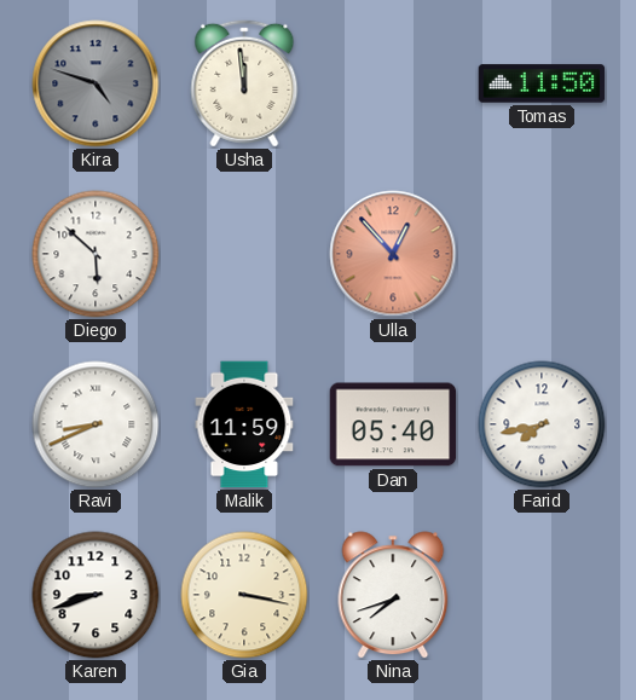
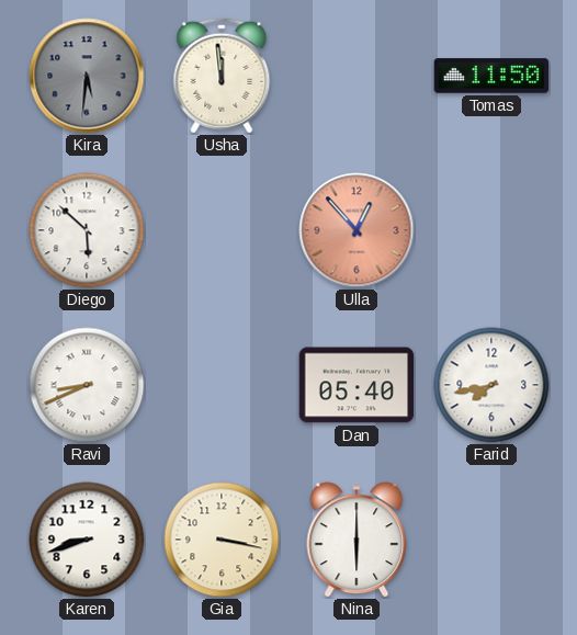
Kira: 4:48 -> 5:31 (87, 76)
Malik: 11:59 -> none (244, 424)
Nina: 7:42 -> 6:00 (357, 540)
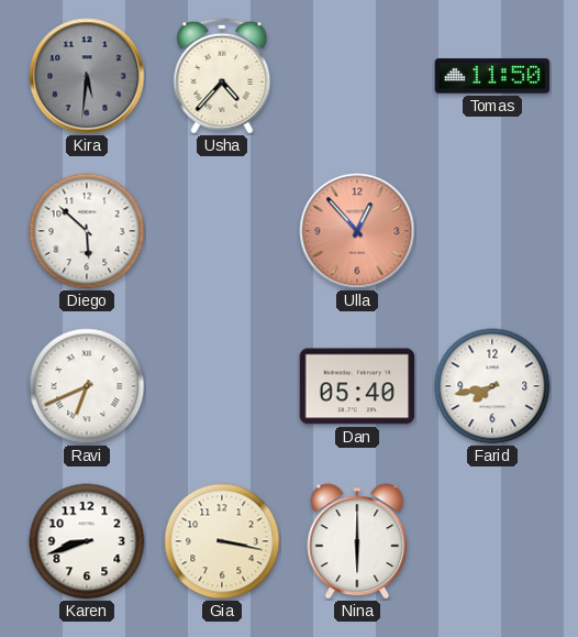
Usha: 11:59 -> 4:37 (222, 76)
Ravi: 8:41 -> 6:41 (87, 386)
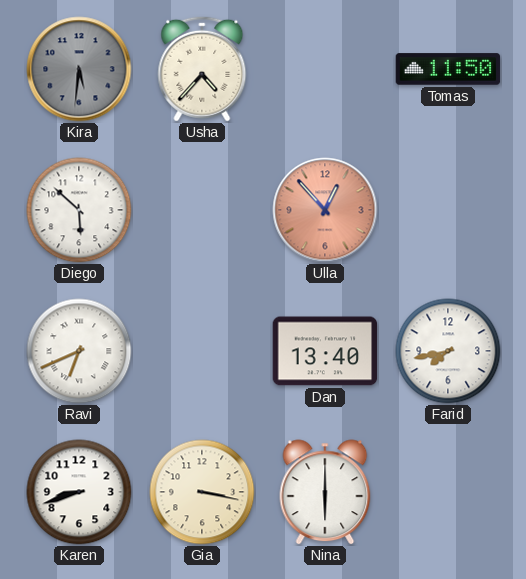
Dan: 05:40 -> 13:40 (325, 351)
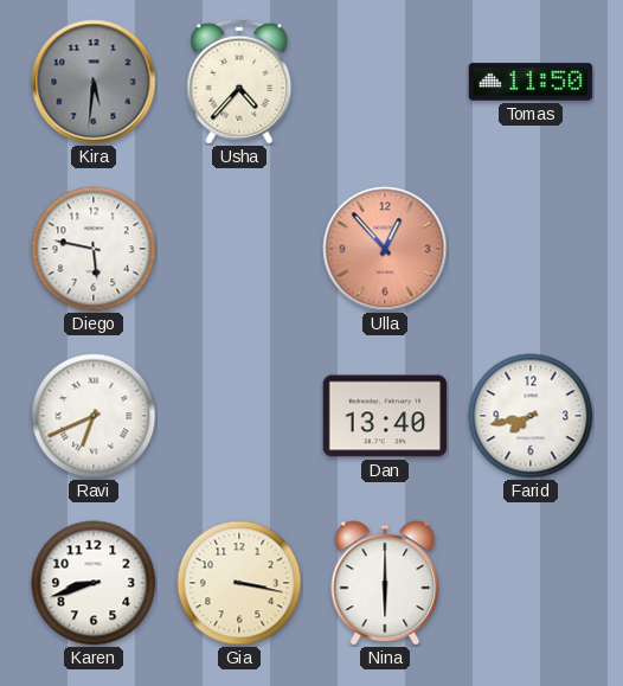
Diego: 5:52 -> 5:47 (94, 249)
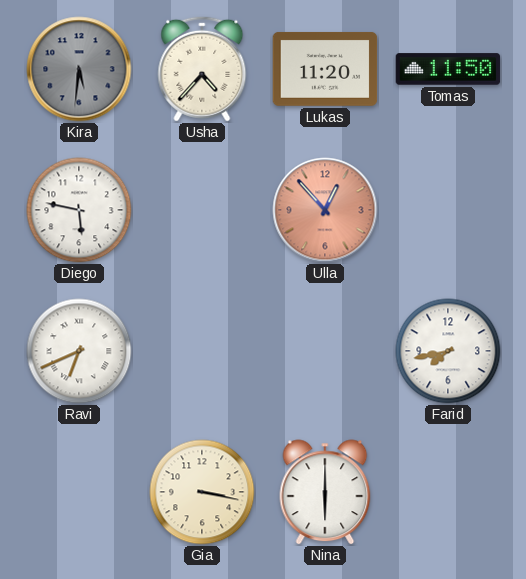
Lukas: none -> 11:20 (325, 69)
Dan: 13:40 -> none (385, 416)
Karen: 8:42 -> none (94, 583)
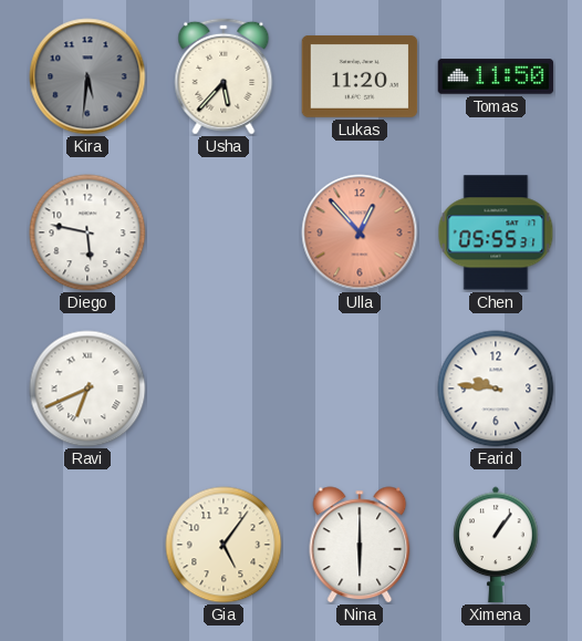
Usha: 4:37 -> 5:37 (224, 76)
Chen: none -> 05:55 (496, 232)
Farid: 7:43 -> 9:46 (496, 389)
Gia: 3:17 -> 5:06 (224, 545)
Ximena: none -> 1:06 (496, 545)
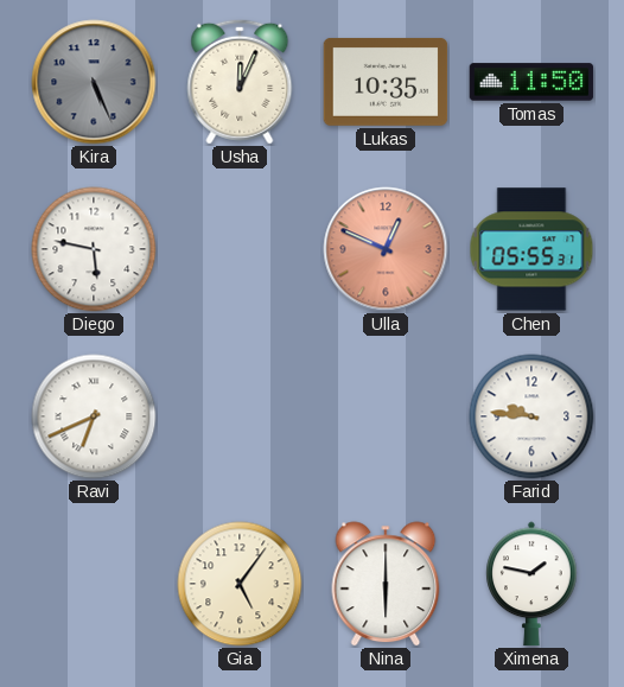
Kira: 5:31 -> 5:26 (94, 82)
Usha: 5:37 -> 12:04 (240, 82)
Lukas: 11:20 -> 10:35 (386, 82)
Ulla: 12:53 -> 12:49 (386, 249)
Ximena: 1:06 -> 1:47 (531, 584)
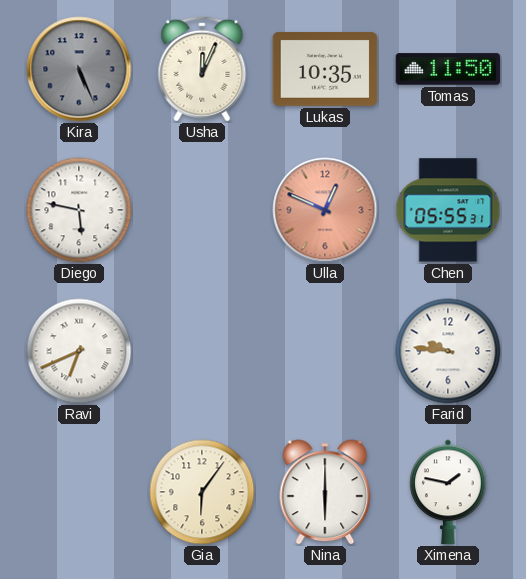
Gia: 5:06 -> 6:06 (202, 492)
